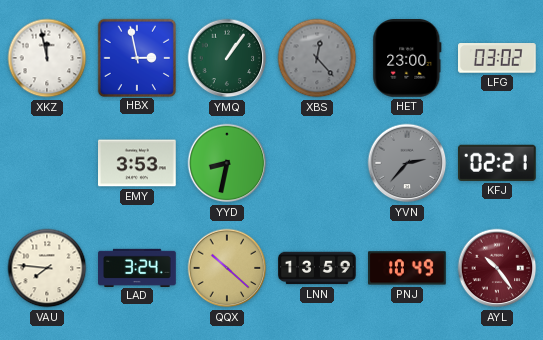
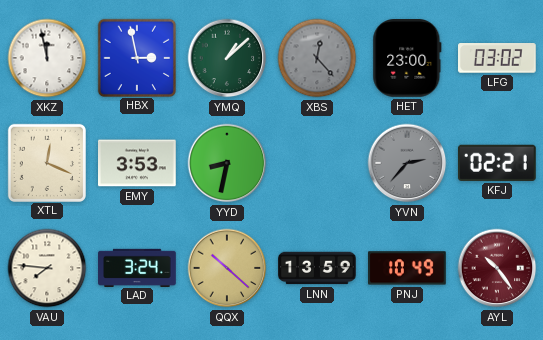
YMQ: 1:06 -> 1:08 (227, 58)
XTL: none -> 12:19 (46, 162)
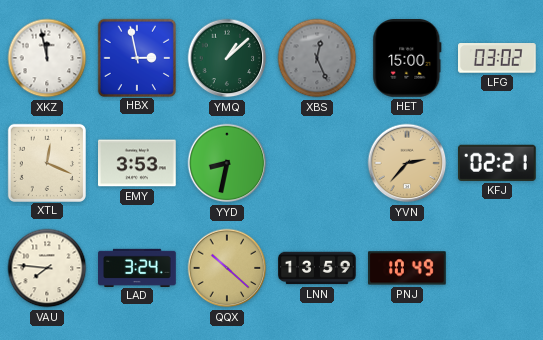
XBS: 12:23 -> 12:26 (317, 58)
HET: 23:00 -> 15:00 (407, 59)
YVN dial: grey -> champagne (407, 163)
AYL: 10:24 -> none (497, 268)
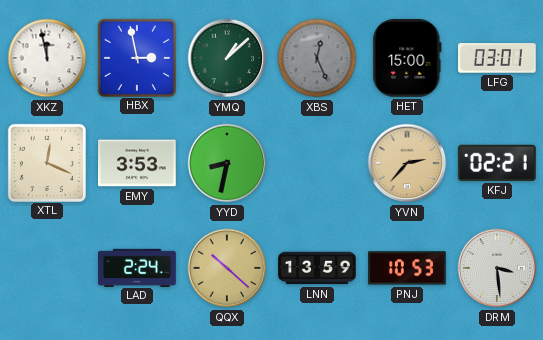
LFG: 03:02 -> 03:01 (498, 58)
VAU: 7:46 -> none (47, 268)
LAD: 3:24 -> 2:24 (137, 267)
PNJ: 10:49 -> 10:53 (407, 268)
DRM: none -> 3:29 (497, 268)
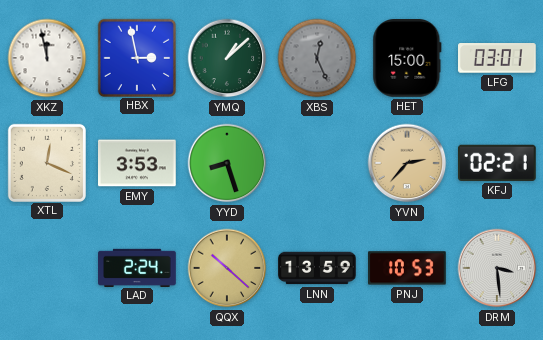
YYD: 8:32 -> 8:27 (227, 163)
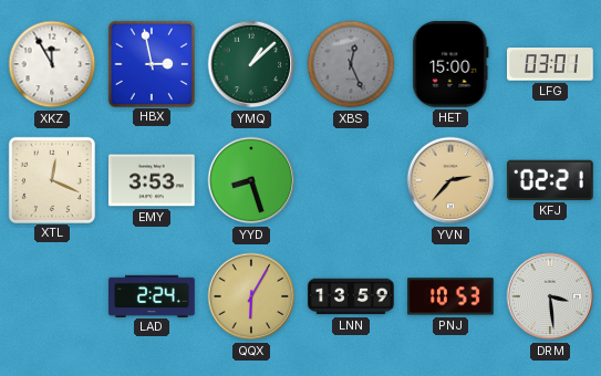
XKZ: 11:58 -> 11:55 (52, 64)
QQX: 10:22 -> 6:05 (251, 296)
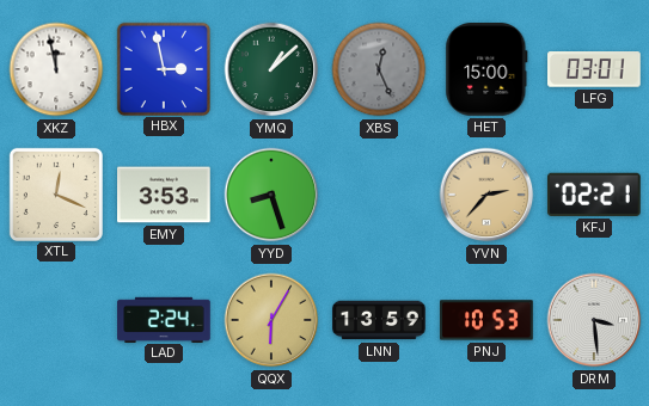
XKZ: 11:55 -> 11:58 (56, 69)
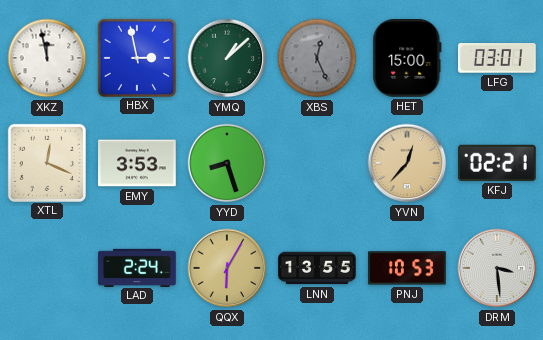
YVN: 2:37 -> 12:37 (407, 163)
LNN: 13:59 -> 13:55 (317, 268)
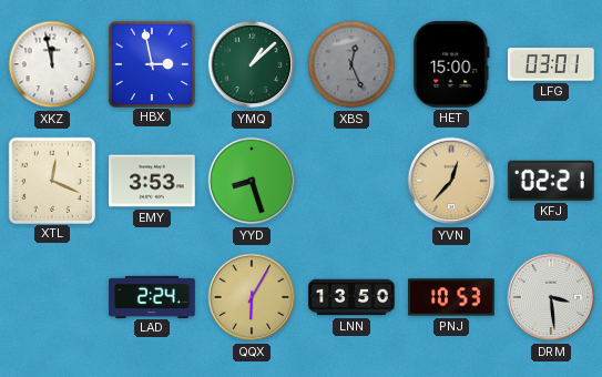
LNN: 13:55 -> 13:50 (351, 297)
